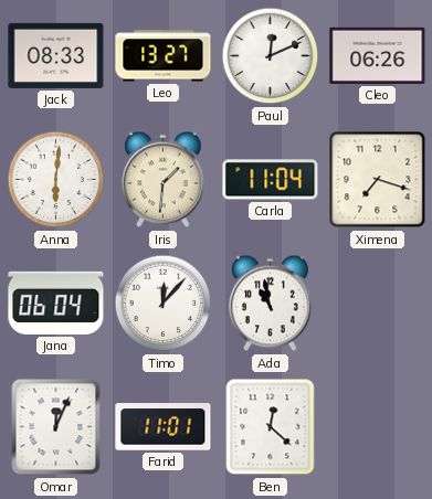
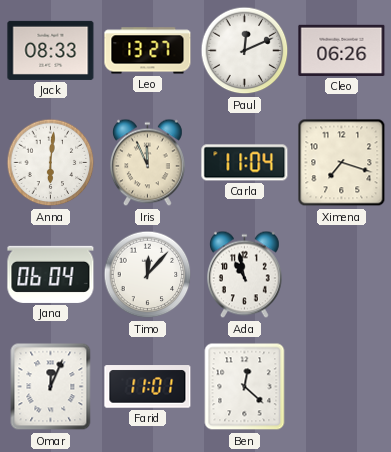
Iris: 1:31 -> 11:56 (148, 163)
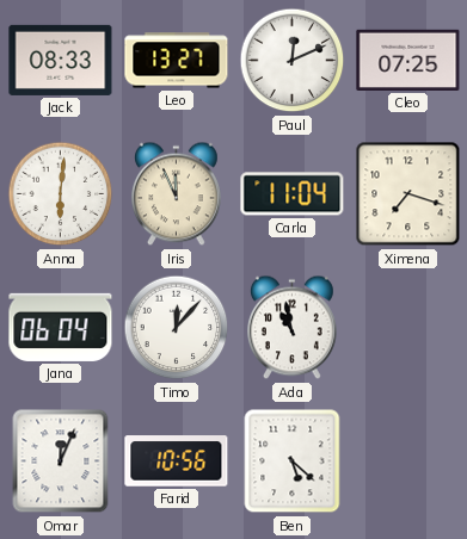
Cleo: 06:26 -> 07:25 (408, 60)
Farid: 11:01 -> 10:56 (177, 461)
Ben: 12:22 -> 5:22 (293, 461)
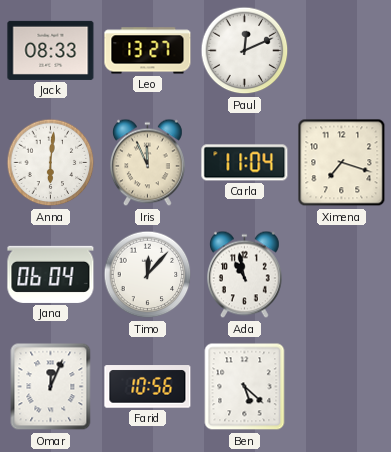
Cleo: 07:25 -> none (408, 60)
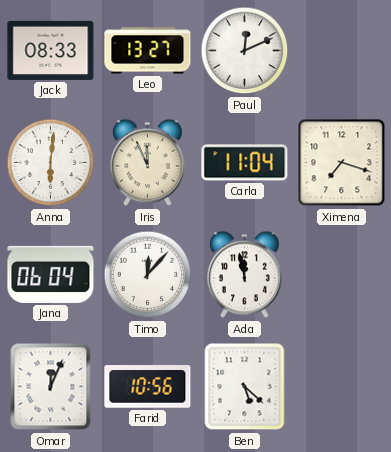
Ada: 10:58 -> 11:58 (245, 275)
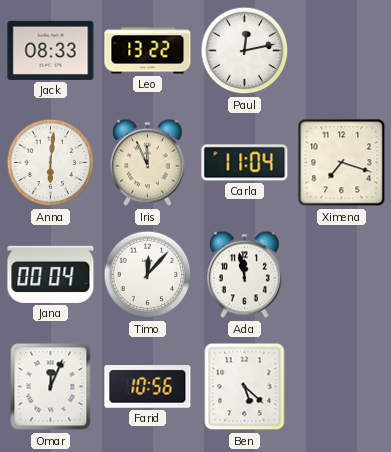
Leo: 13:27 -> 13:22 (148, 51)
Paul: 12:11 -> 12:13 (245, 51)
Jana: 06:04 -> 00:04 (51, 274)
